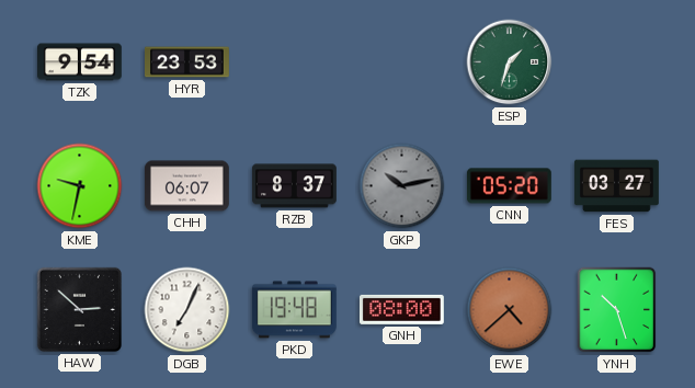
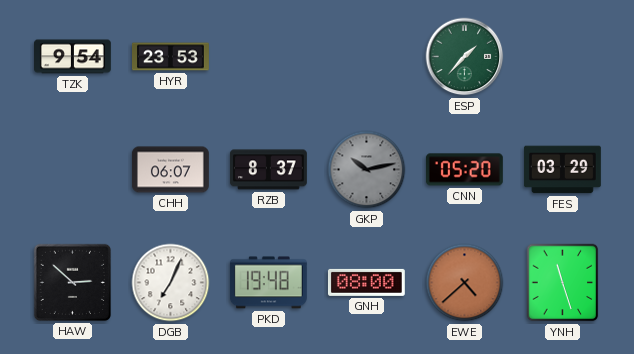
ESP: 1:33 -> 1:37 (465, 57)
KME: 9:32 -> none (80, 186)
FES: 03:27 -> 03:29 (562, 170)
YNH: 10:27 -> 11:27 (563, 283)
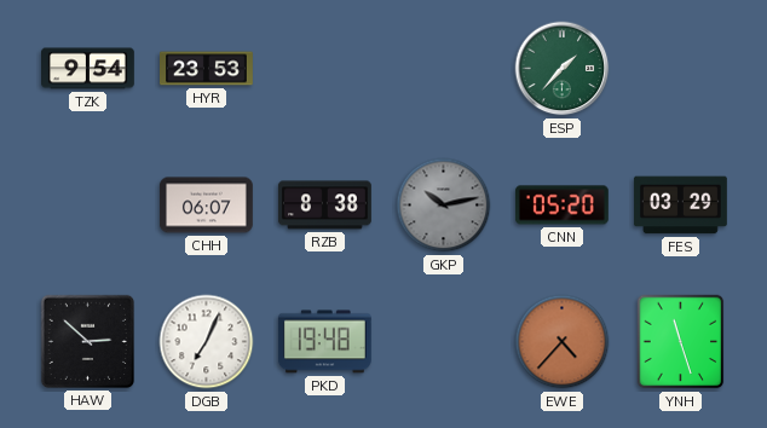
RZB: 8:37 -> 8:38 (324, 206)
GNH: 08:00 -> none (366, 282)
EWE: 4:38 -> 4:37 (563, 342)
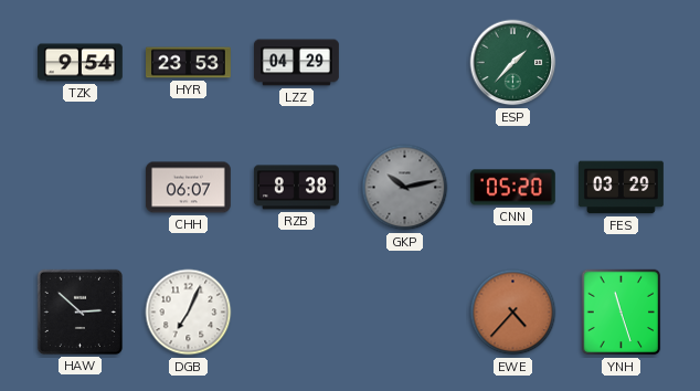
LZZ: none -> 04:29 (297, 63)
PKD: 19:48 -> none (324, 342)
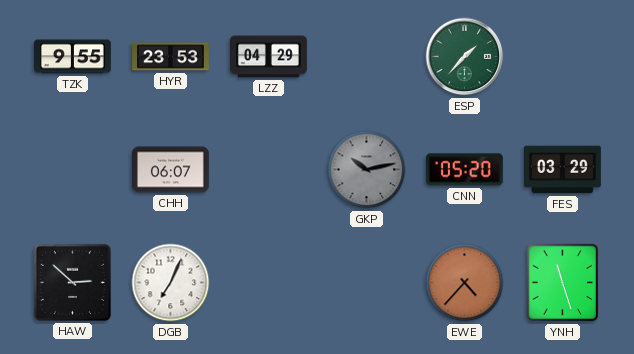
TZK: 9:54 -> 9:55 (73, 57)
RZB: 8:38 -> none (296, 188)
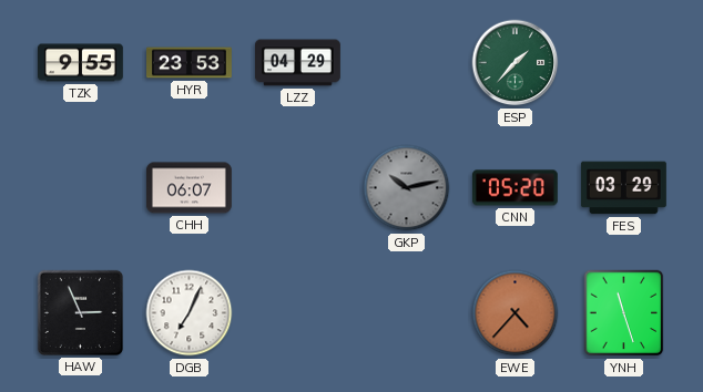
HAW: 2:52 -> 2:56 (80, 312)
